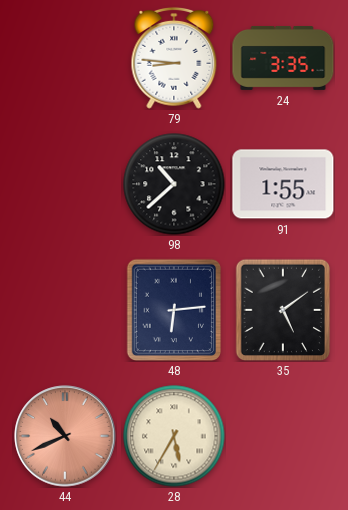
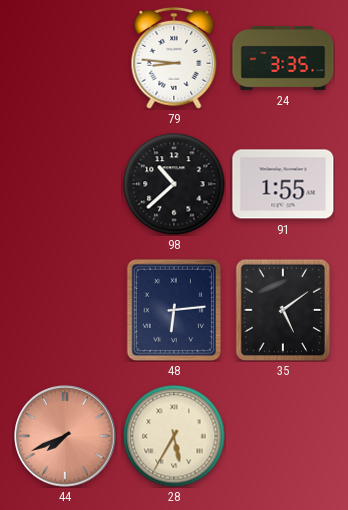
44: 10:41 -> 7:41 (65, 436)
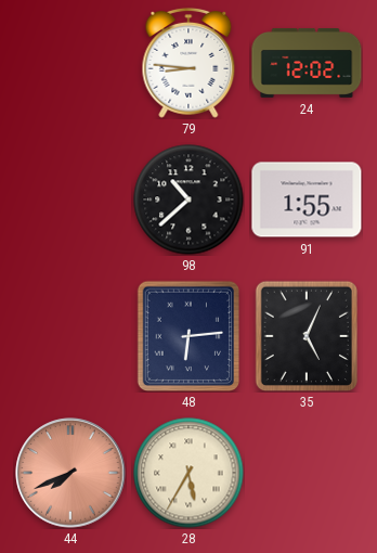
24: 3:35 -> 12:02 (307, 64)
35: 5:09 -> 5:04 (307, 336)
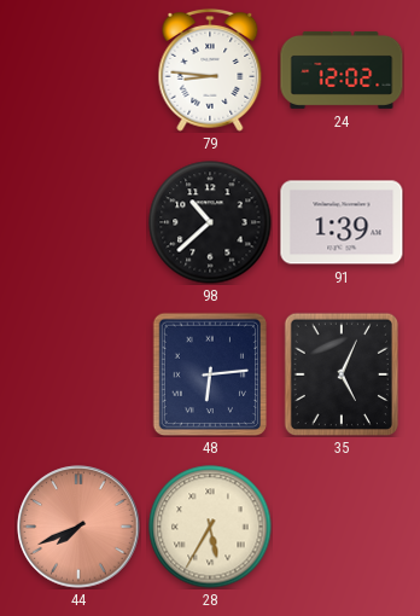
91: 1:55 -> 1:39 (342, 222)
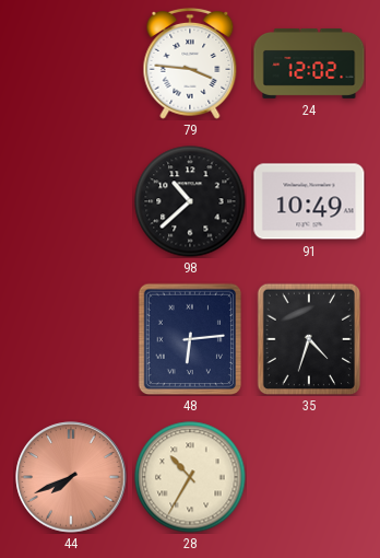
79: 8:46 -> 3:46 (190, 63)
91: 1:39 -> 10:49 (309, 201)
35: 5:04 -> 4:33 (309, 339)
28: 5:35 -> 10:35 (190, 477)
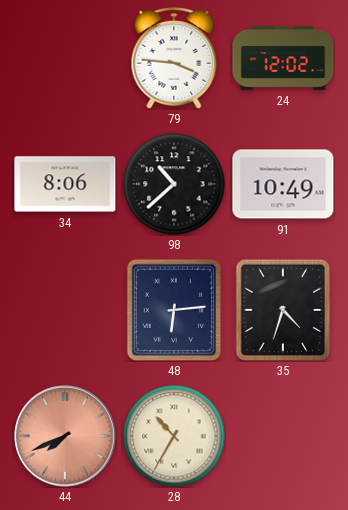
34: none -> 8:06 (65, 184)
